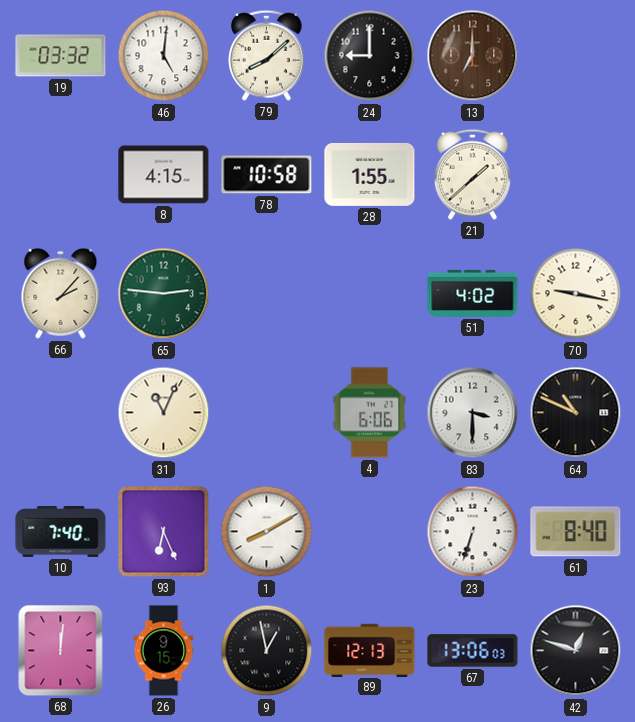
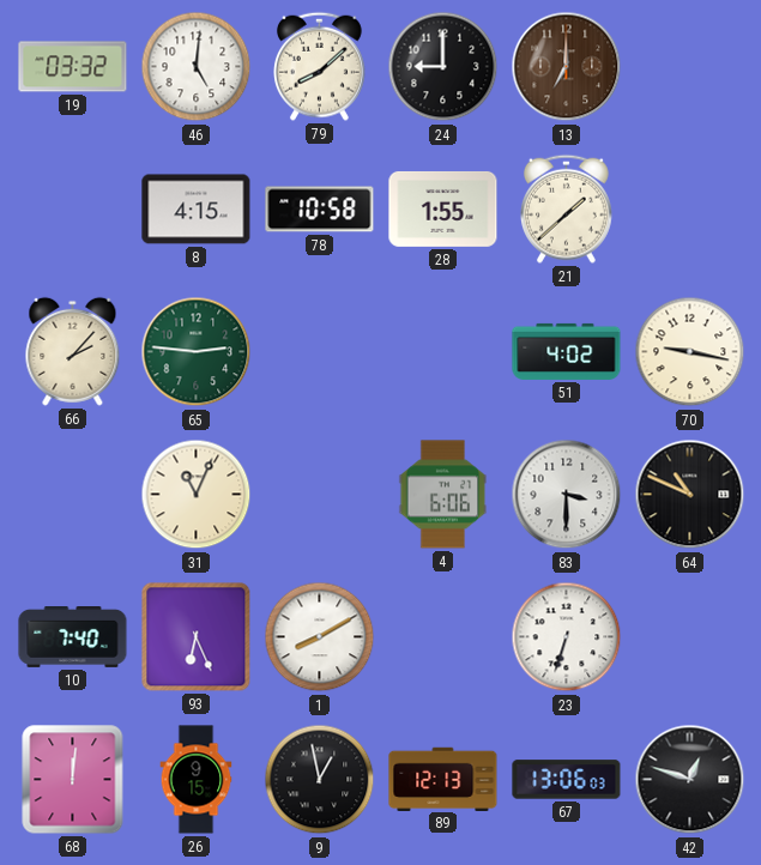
61: 8:40 -> none (576, 532)
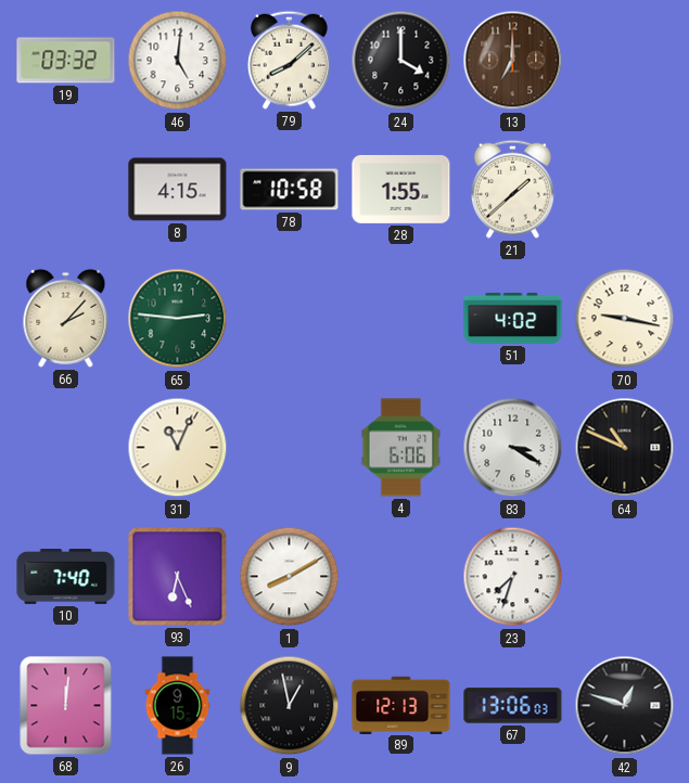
24: 9:00 -> 4:00 (401, 61)
83: 3:30 -> 3:20 (513, 448)
23: 6:33 -> 7:33 (513, 577)
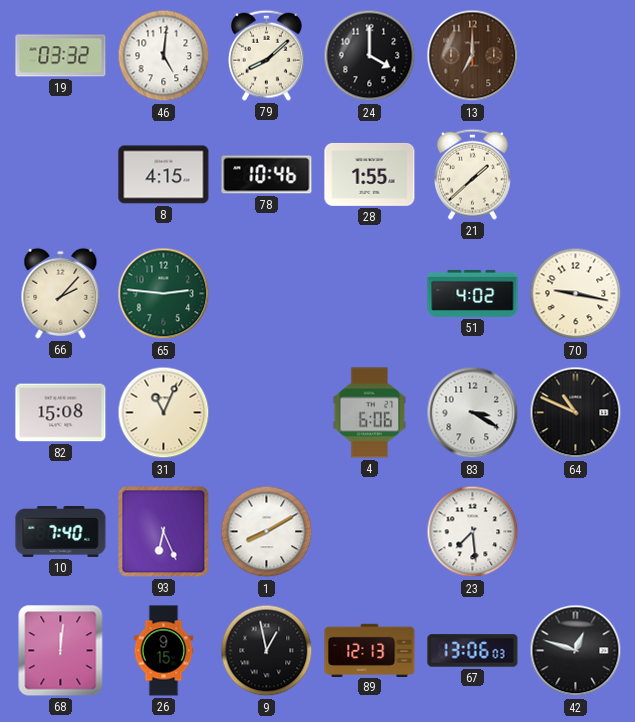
78: 10:58 -> 10:46 (267, 175)
82: none -> 15:08 (61, 413)
23: 7:33 -> 7:29 (473, 532)
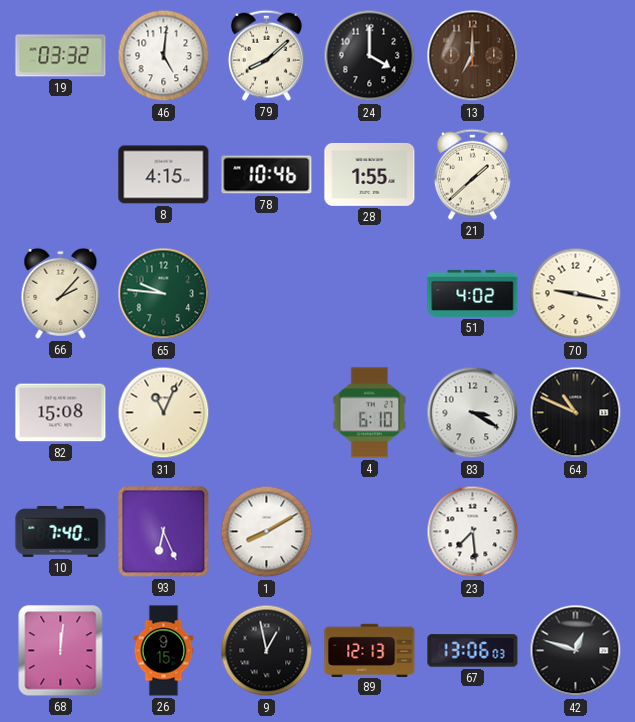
65: 2:46 -> 9:46 (164, 294)
4: 6:06 -> 6:10 (370, 413)
